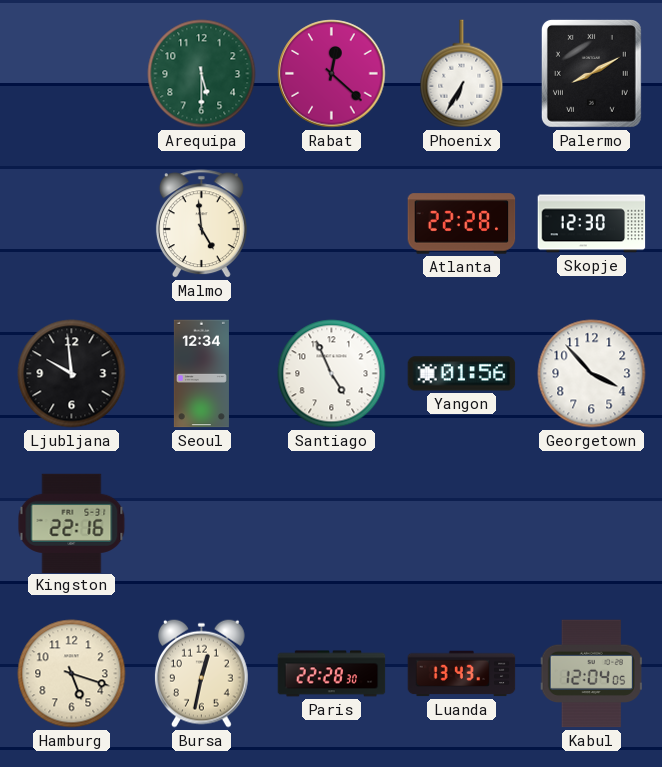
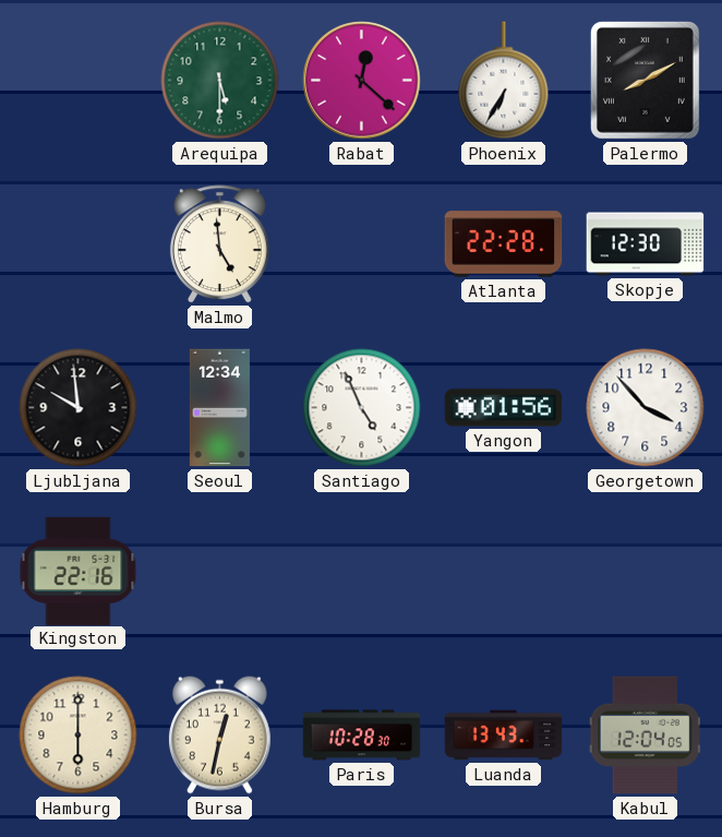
Hamburg: 5:18 -> 6:00 (79, 736)
Paris: 22:28 -> 10:28 (362, 736)
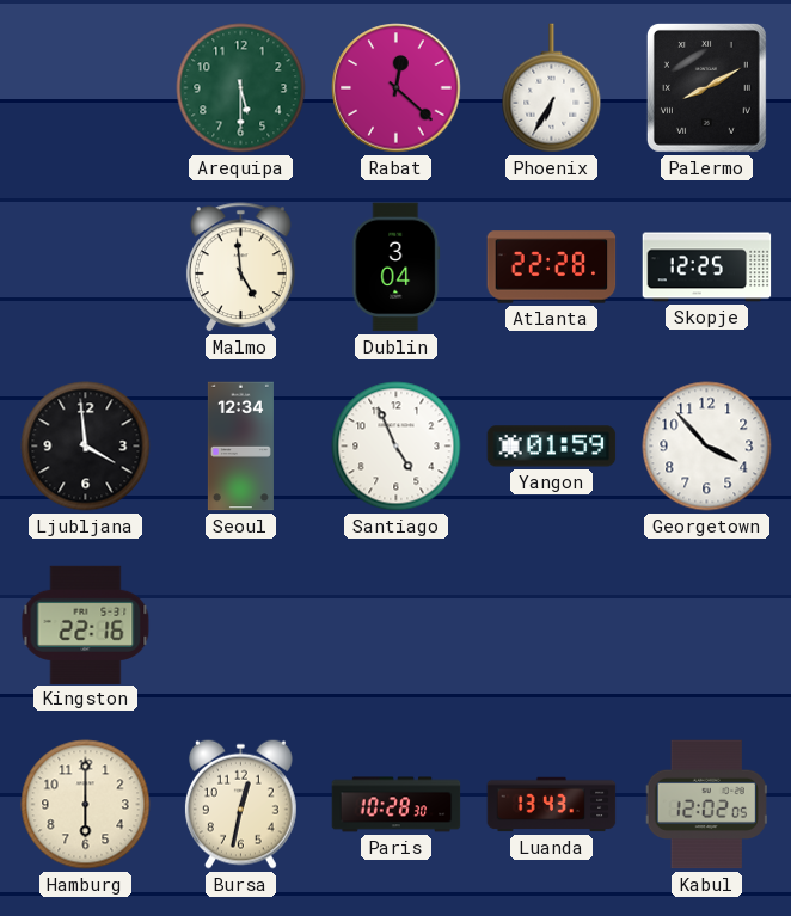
Dublin: none -> 3:04 (397, 268)
Skopje: 12:30 -> 12:25 (707, 268)
Ljubljana: 9:59 -> 3:59 (86, 447)
Yangon: 01:56 -> 01:59 (552, 447)
Kabul: 12:04 -> 12:02 (706, 805)
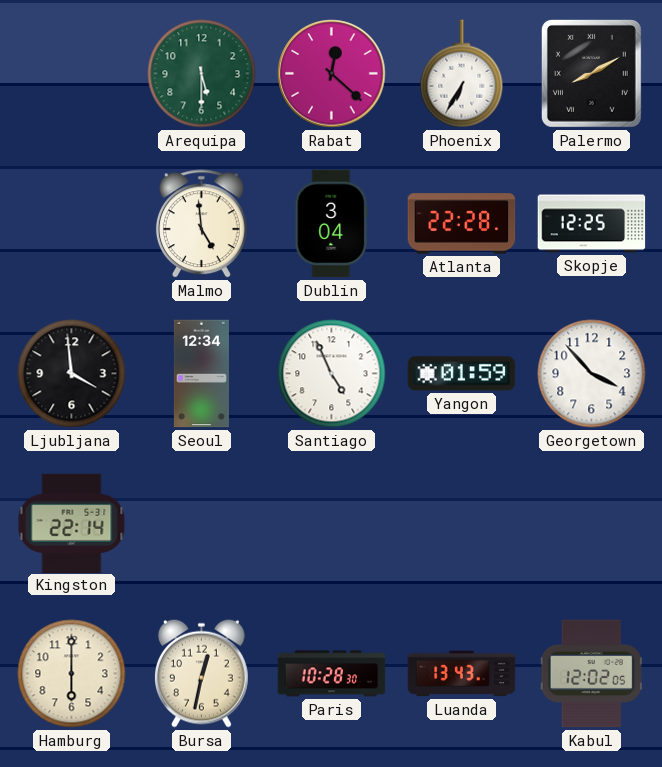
Kingston: 22:16 -> 22:14 (72, 523)
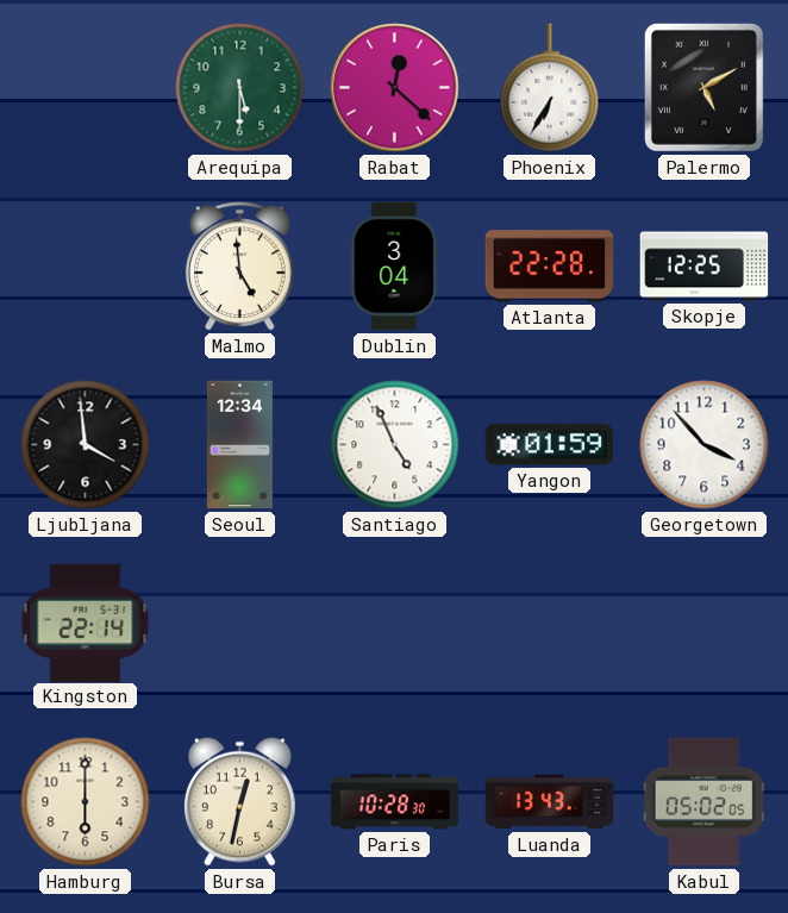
Palermo: 8:10 -> 5:10 (703, 87)
Kabul: 12:02 -> 05:02 (703, 802)
